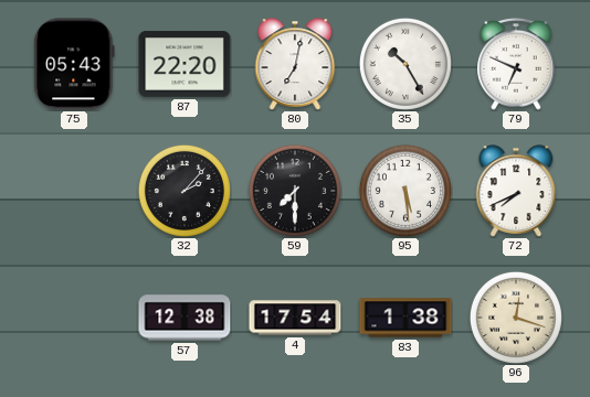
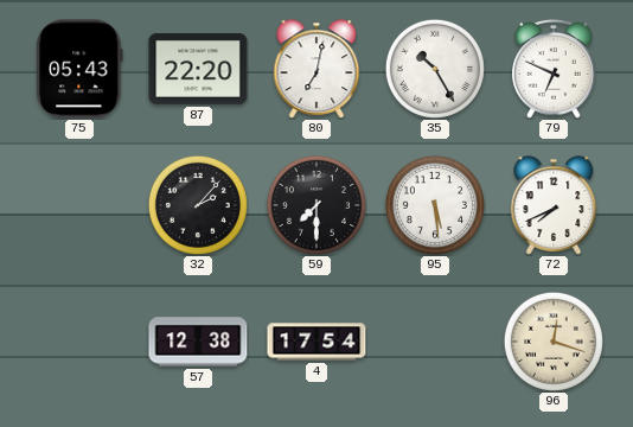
83: 1:38 -> none (405, 318)
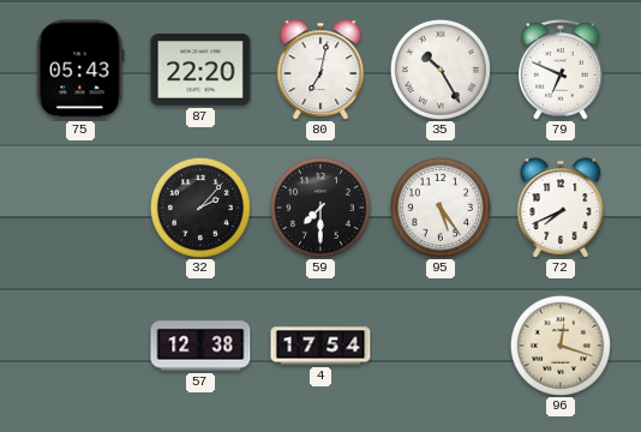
95: 5:29 -> 5:24 (441, 208)
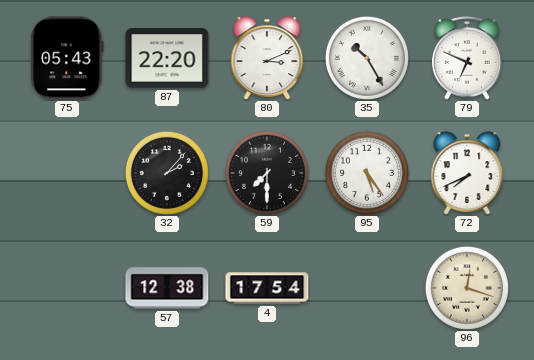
80: 7:02 -> 3:11 (267, 58)
